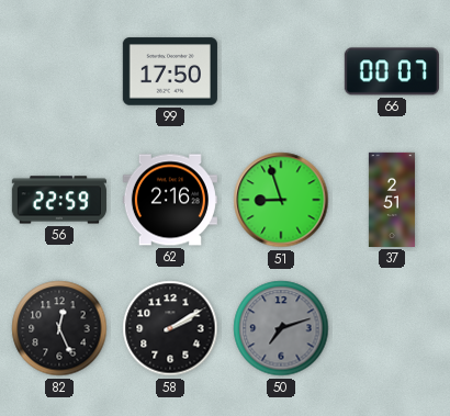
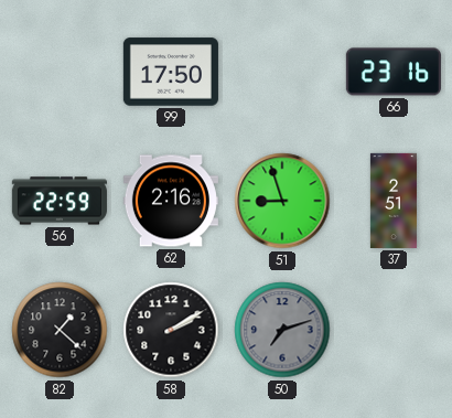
66: 00:07 -> 23:16 (394, 72)
82: 12:26 -> 1:22 (60, 330)
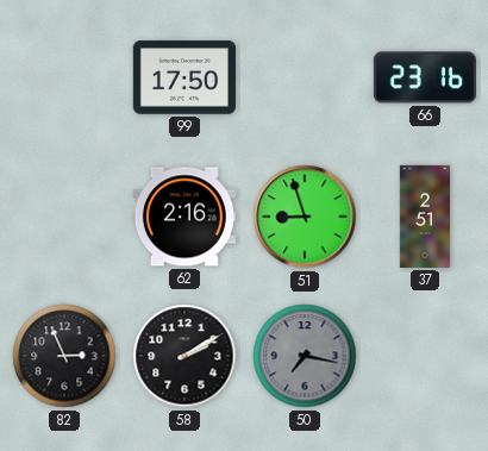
56: 22:59 -> none (60, 201)
82: 1:22 -> 2:56 (64, 356)
50: 7:12 -> 7:17 (305, 356)
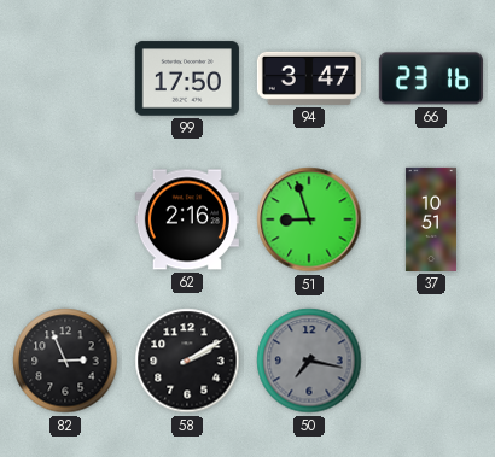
94: none -> 3:47 (309, 78)
37: 2:51 -> 10:51 (431, 219)
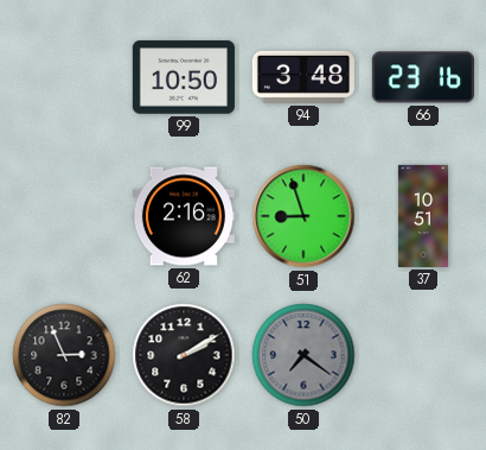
99: 17:50 -> 10:50 (184, 77)
94: 3:47 -> 3:48 (303, 77)
50: 7:17 -> 7:21 (303, 355)
